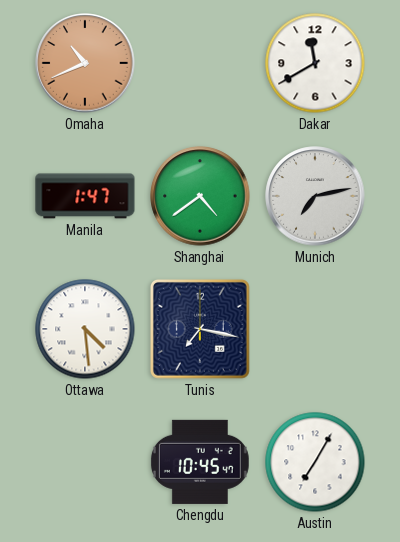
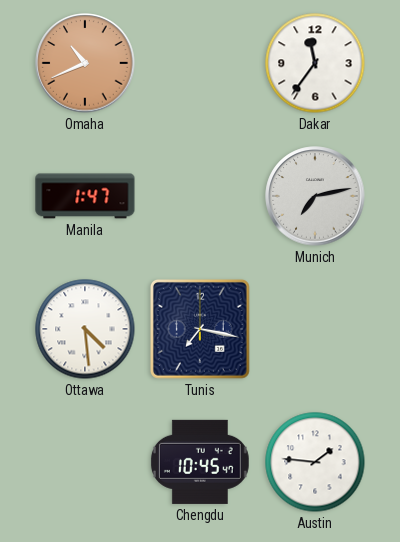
Dakar: 11:40 -> 11:36 (315, 63)
Shanghai: 4:39 -> none (200, 196)
Austin: 7:05 -> 1:46 (315, 462)
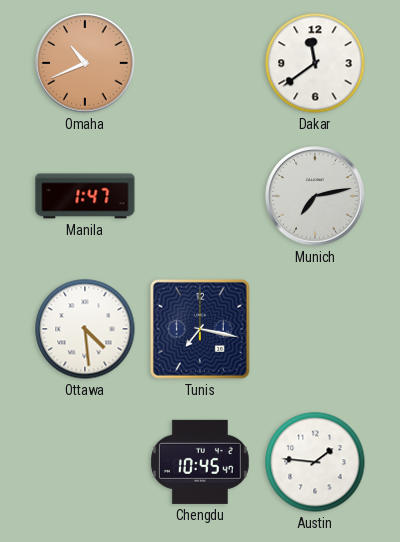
Dakar: 11:36 -> 11:39 (315, 63)
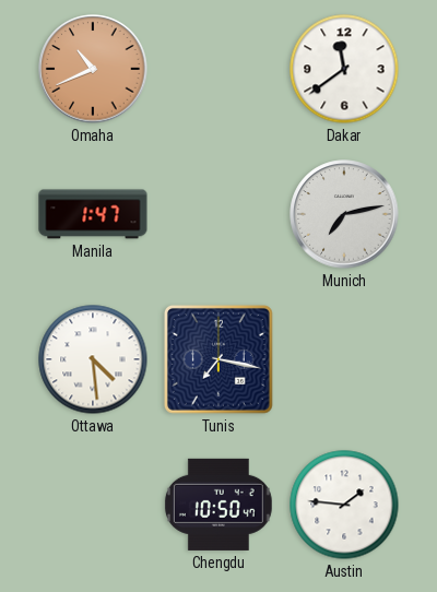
Chengdu: 10:45 -> 10:50 (218, 505)
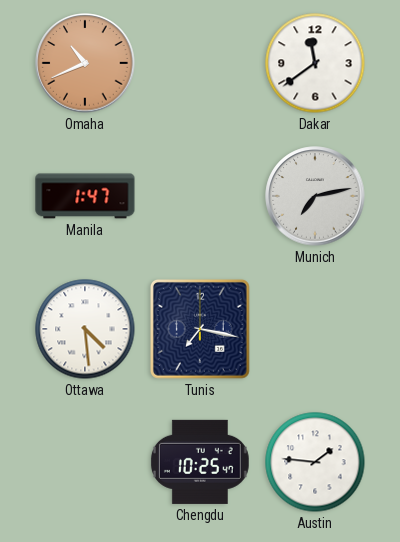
Chengdu: 10:50 -> 10:25 (200, 462)
